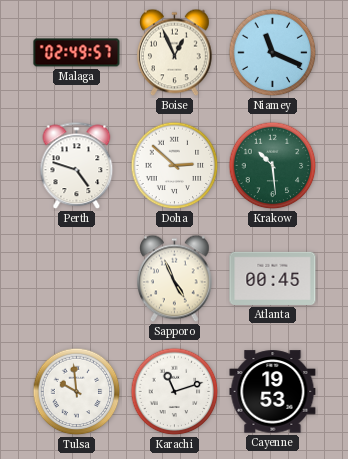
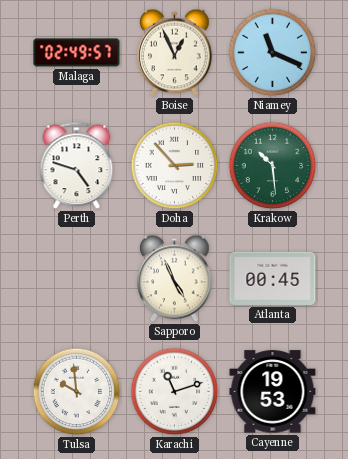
Doha: 2:52 -> 2:53 (175, 166)
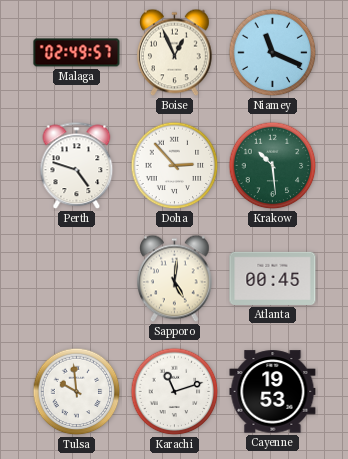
Sapporo: 4:56 -> 5:01 (175, 279)
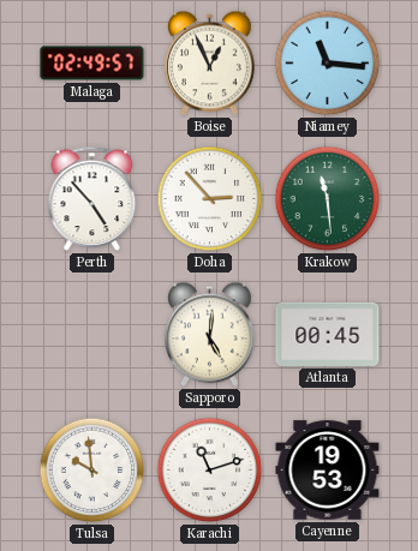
Niamey: 11:19 -> 11:16 (328, 64)
Perth: 4:48 -> 4:53 (92, 199)
Krakow: 10:29 -> 11:29 (328, 199)
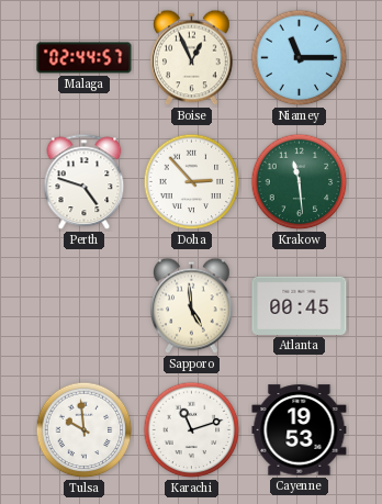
Malaga: 02:49 -> 02:44 (85, 58)
Niamey: 11:16 -> 11:15 (300, 58)
Perth: 4:53 -> 4:48 (85, 182)
Sapporo: 5:01 -> 4:59 (192, 306)
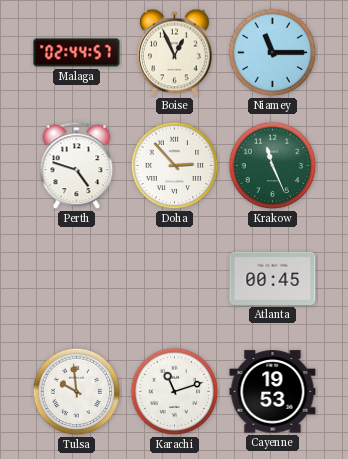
Krakow: 11:29 -> 11:26 (273, 166)
Sapporo: 4:59 -> none (192, 306)
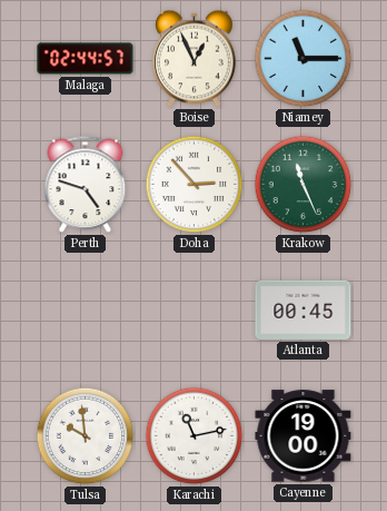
Karachi: 11:12 -> 11:13 (195, 436)
Cayenne: 19:53 -> 19:00 (304, 436)
